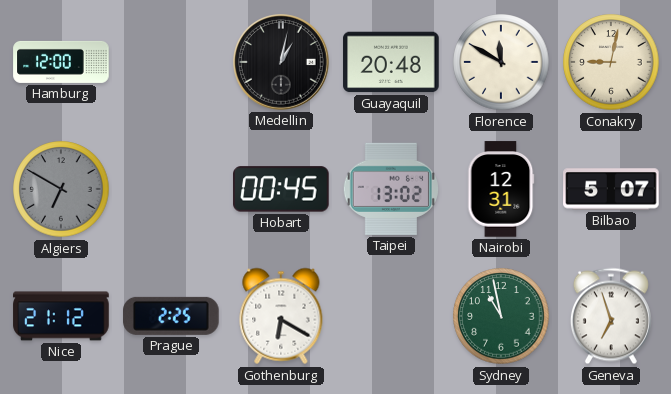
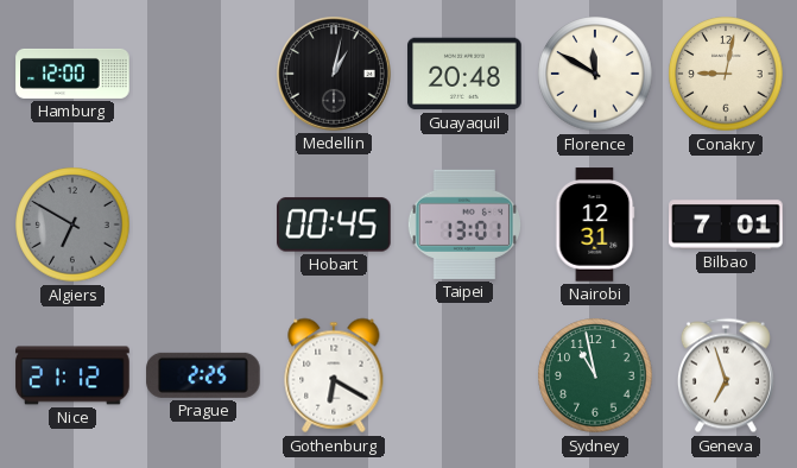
Taipei: 13:02 -> 13:01 (464, 224)
Bilbao: 5:07 -> 7:01 (726, 224)
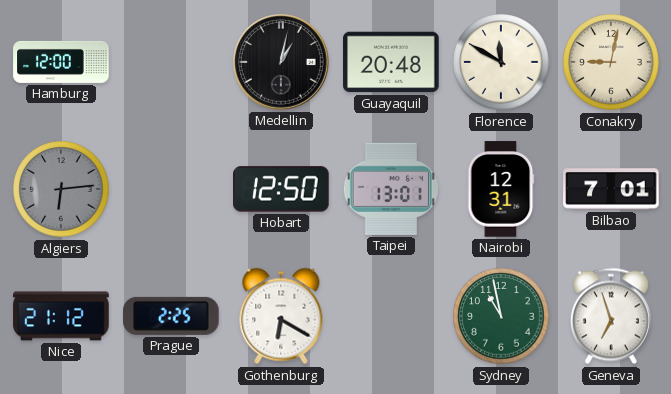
Algiers: 6:50 -> 6:14 (61, 189)
Hobart: 00:45 -> 12:50 (281, 189)
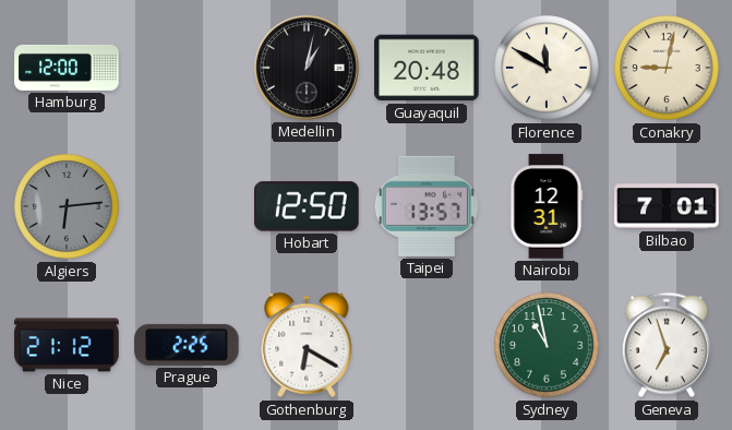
Taipei: 13:01 -> 13:57 (427, 206)
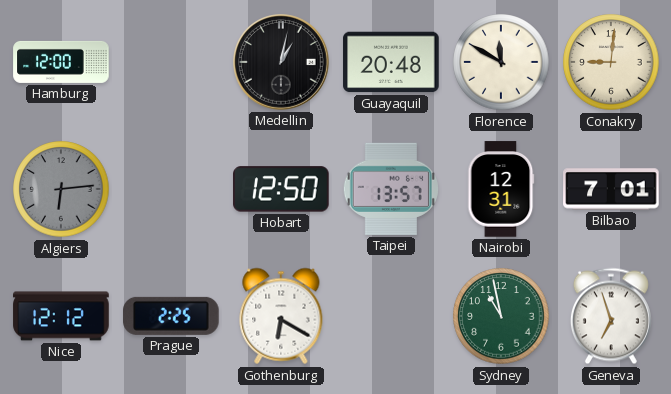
Conakry: 9:02 -> 9:01 (611, 62)
Nice: 21:12 -> 12:12 (61, 316)
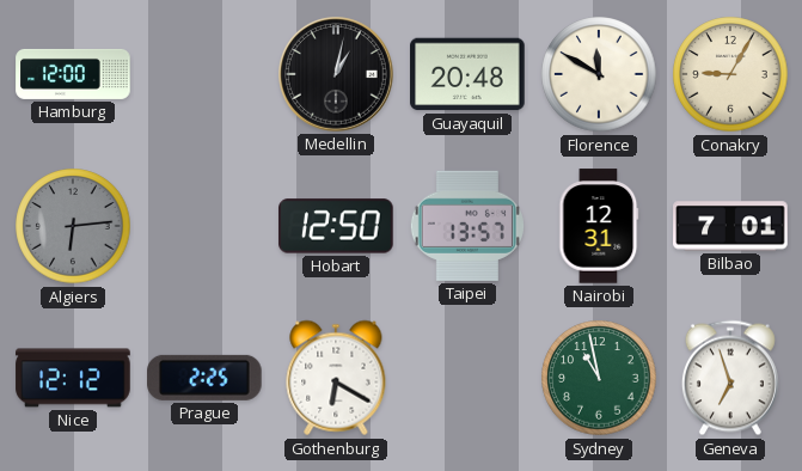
Conakry: 9:01 -> 9:05 (730, 74)
